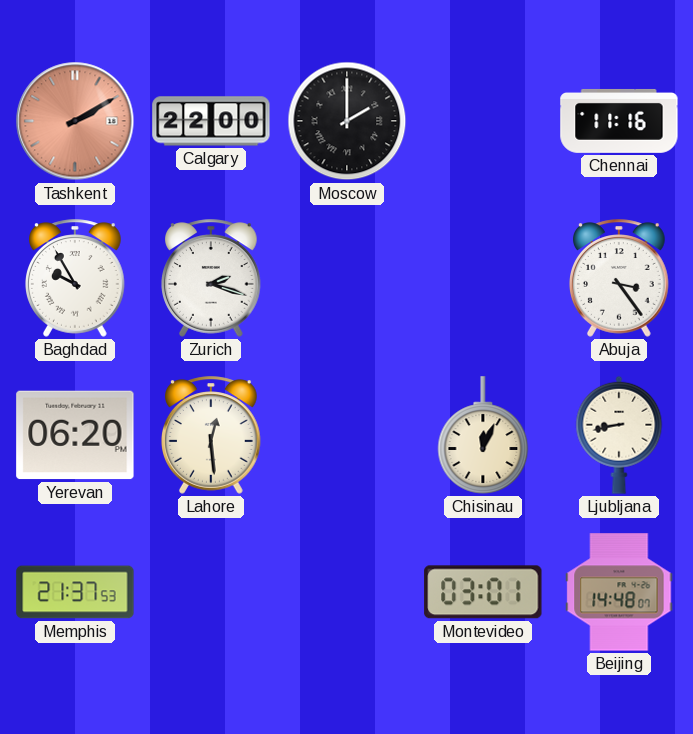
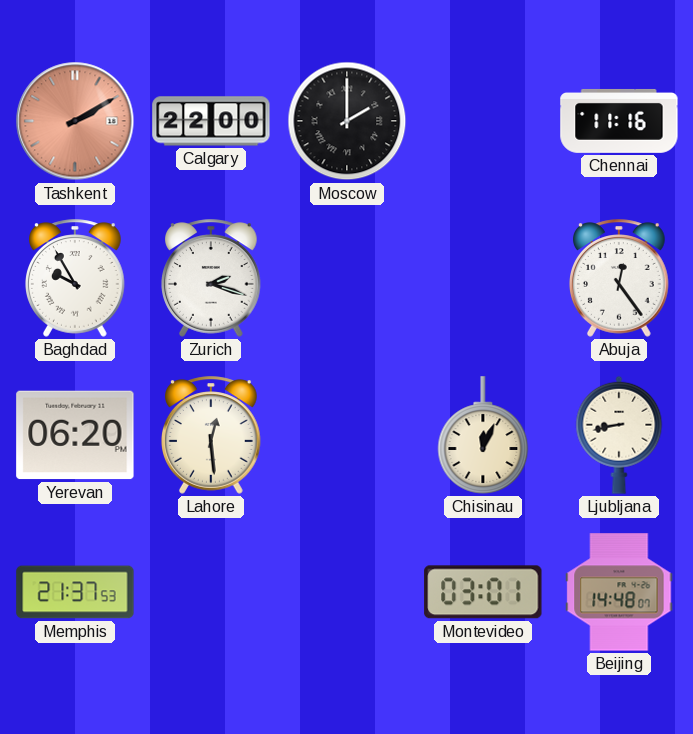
Abuja: 3:24 -> 12:24 (620, 278)
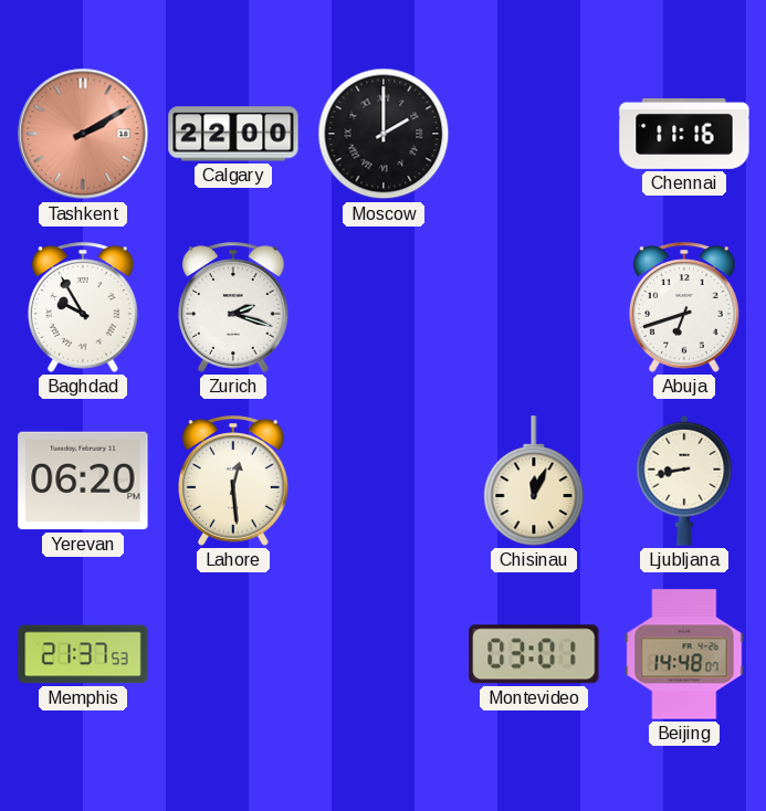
Abuja: 12:24 -> 6:42 (685, 307)
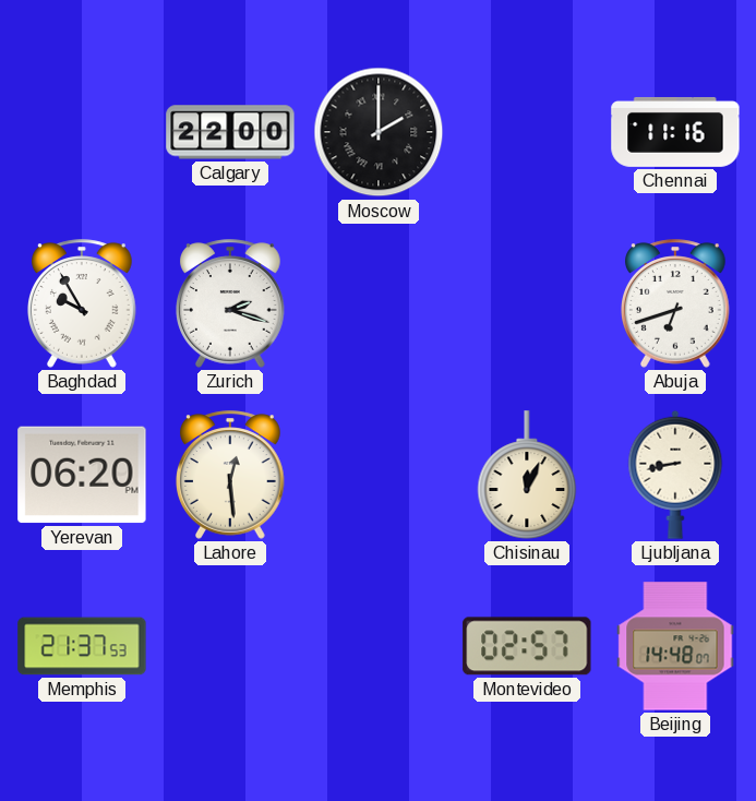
Tashkent: 2:10 -> none (83, 134)
Montevideo: 03:01 -> 02:57 (527, 646)
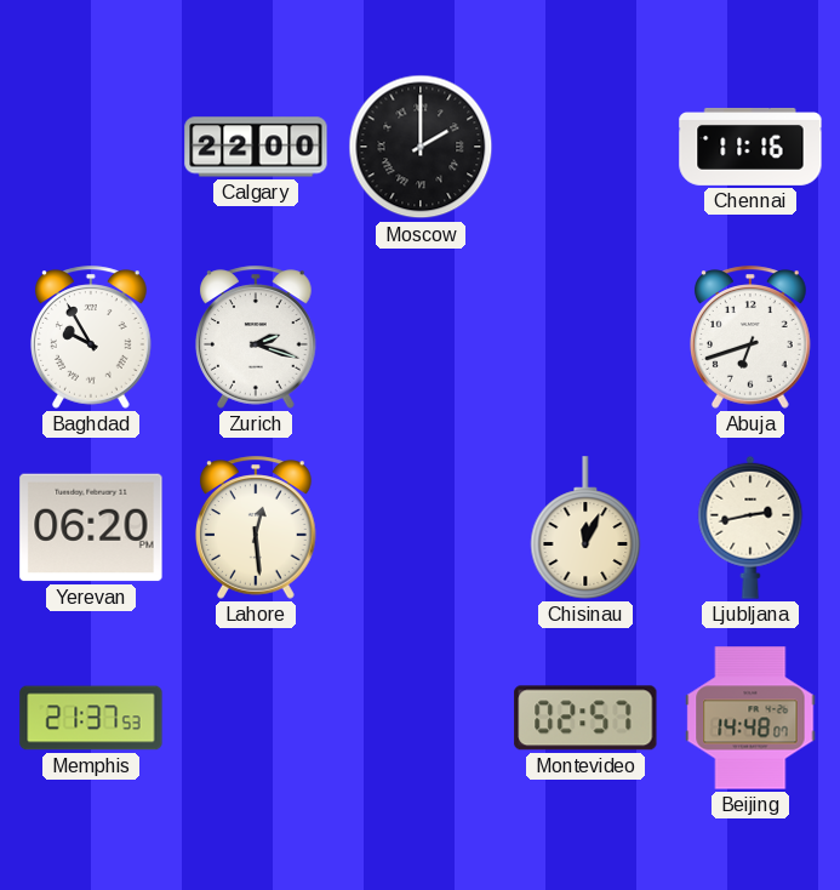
Ljubljana: 8:43 -> 2:43 (750, 527)
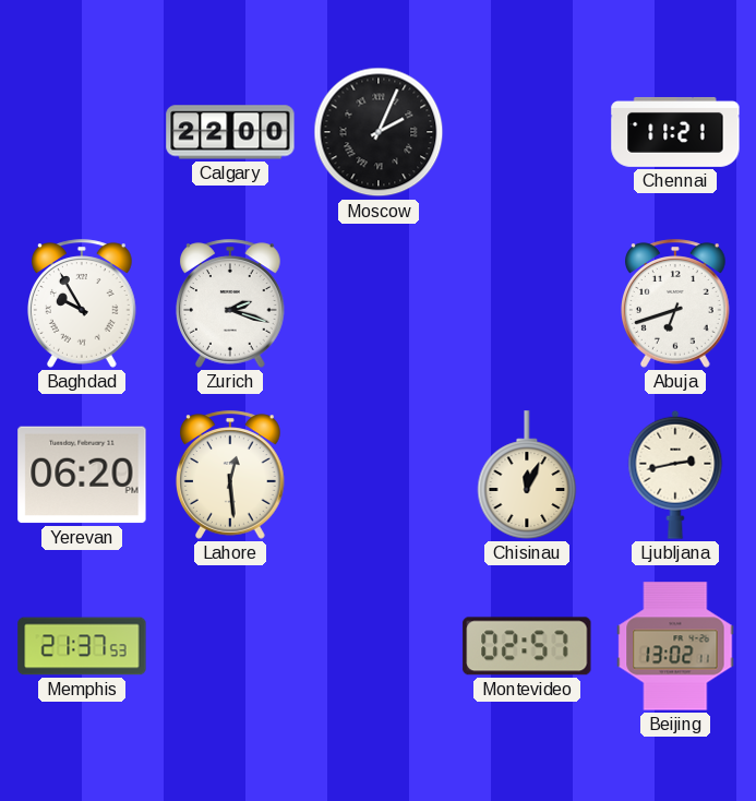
Moscow: 2:00 -> 2:04 (379, 132)
Chennai: 11:16 -> 11:21 (675, 132)
Beijing: 14:48 -> 13:02 (675, 646)
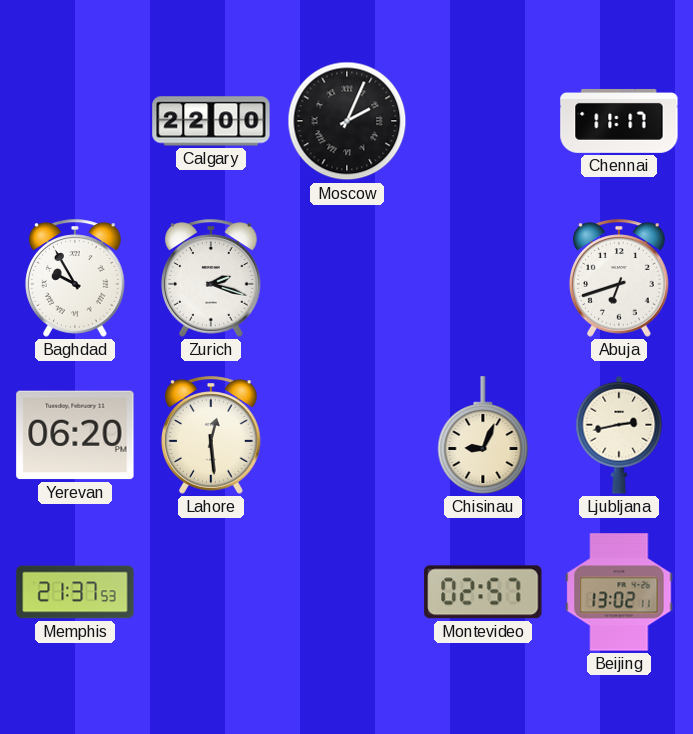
Chennai: 11:21 -> 11:17 (619, 121)
Chisinau: 12:04 -> 9:04 (483, 435)
